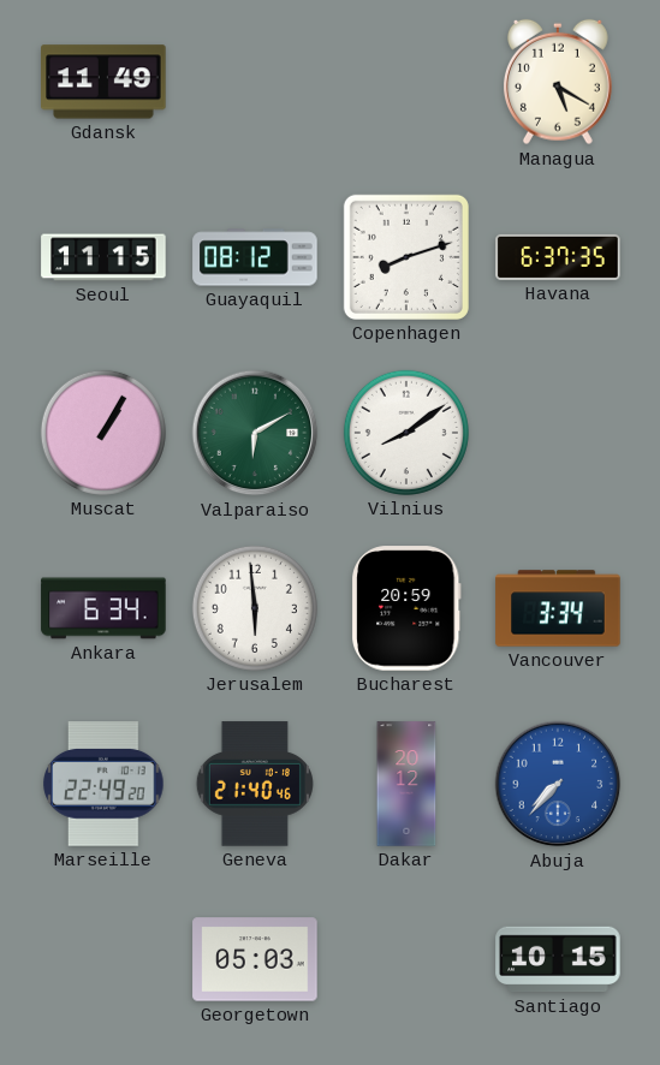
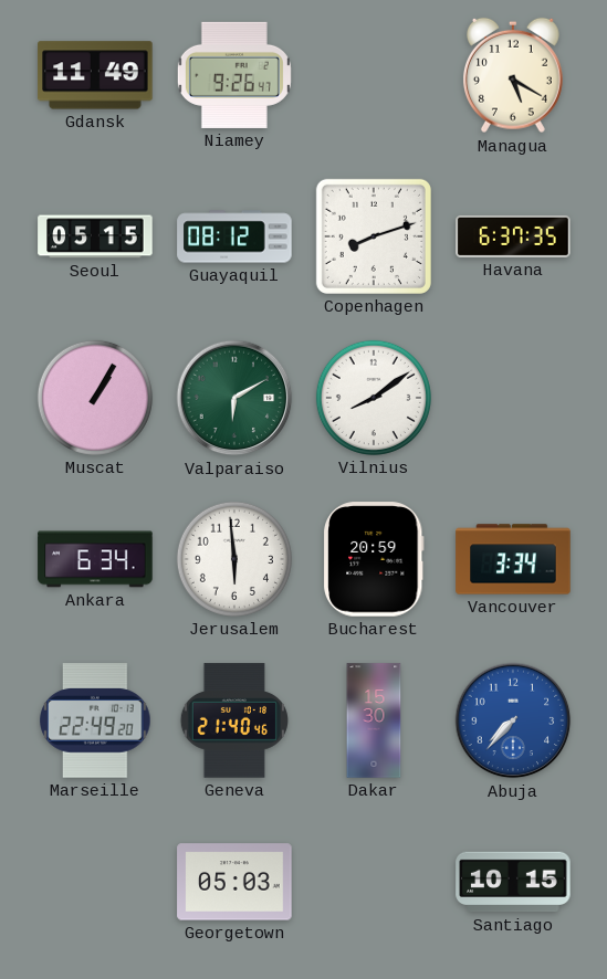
Niamey: none -> 9:26 (234, 75)
Seoul: 11:15 -> 05:15 (95, 236)
Dakar: 20:12 -> 15:30 (374, 720)
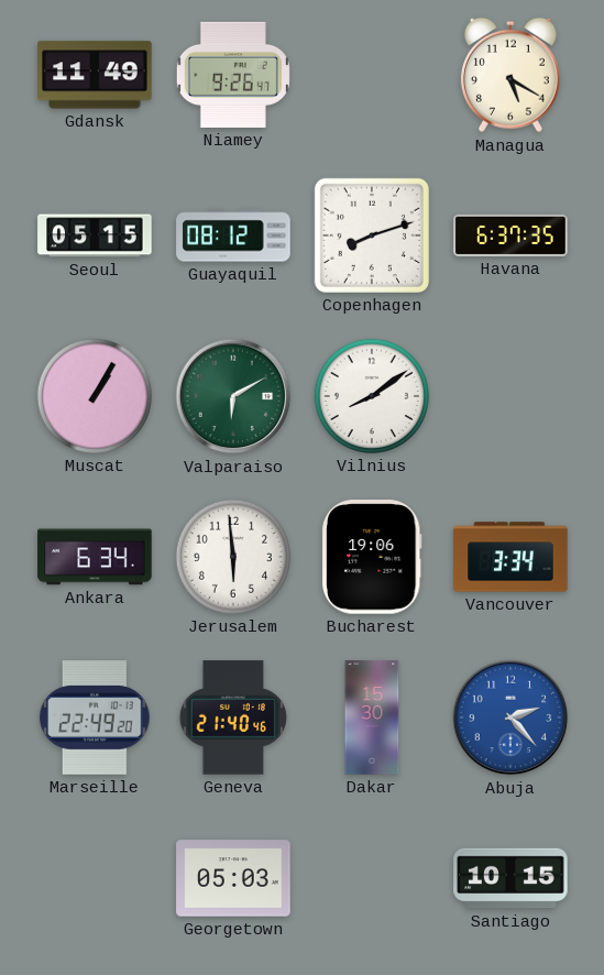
Bucharest: 20:59 -> 19:06 (373, 557)
Abuja: 7:37 -> 2:23 (510, 717)
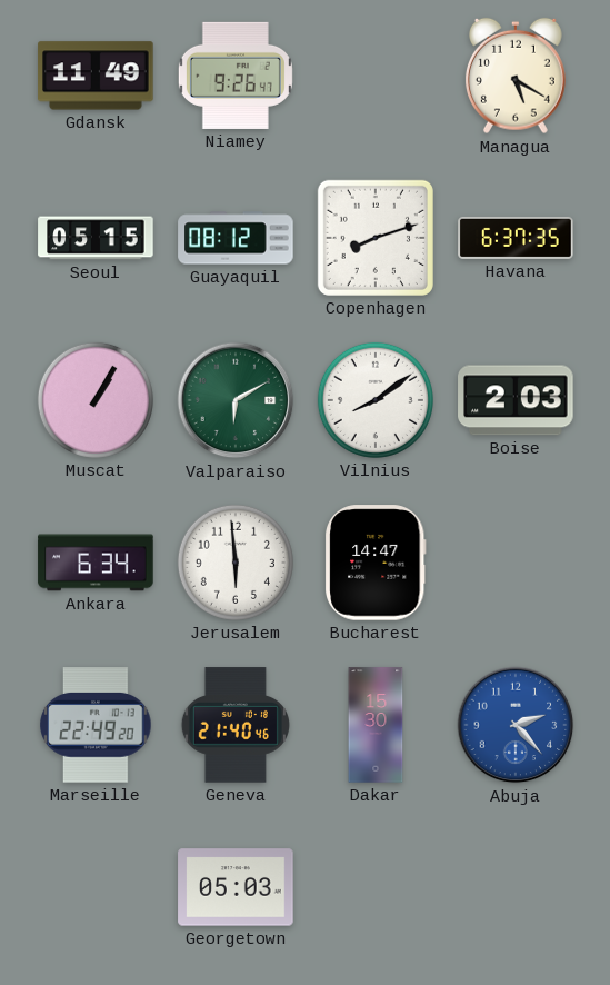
Boise: none -> 2:03 (516, 400)
Bucharest: 19:06 -> 14:47 (377, 563)
Vancouver: 3:34 -> none (510, 557)
Santiago: 10:15 -> none (510, 878)
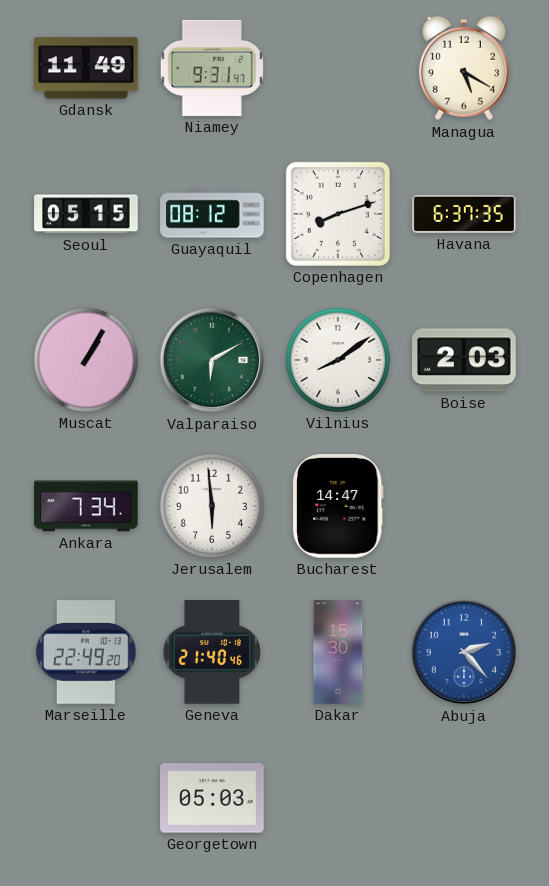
Niamey: 9:26 -> 9:31 (212, 68)
Ankara: 6:34 -> 7:34 (86, 506)
